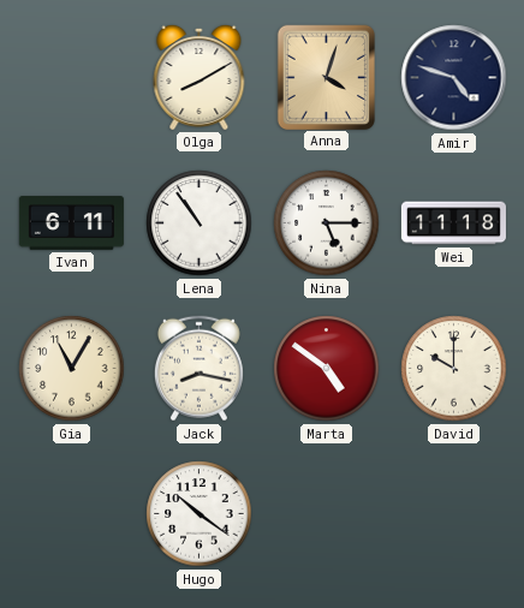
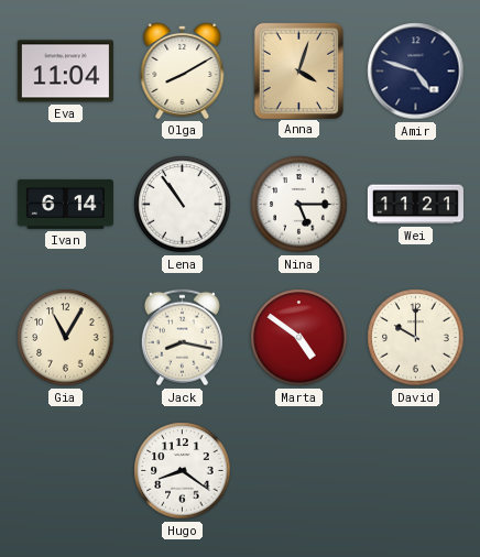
Eva: none -> 11:04 (65, 72)
Ivan: 6:11 -> 6:14 (65, 205)
Wei: 11:18 -> 11:21 (415, 205)
Hugo: 10:21 -> 8:21 (183, 471)
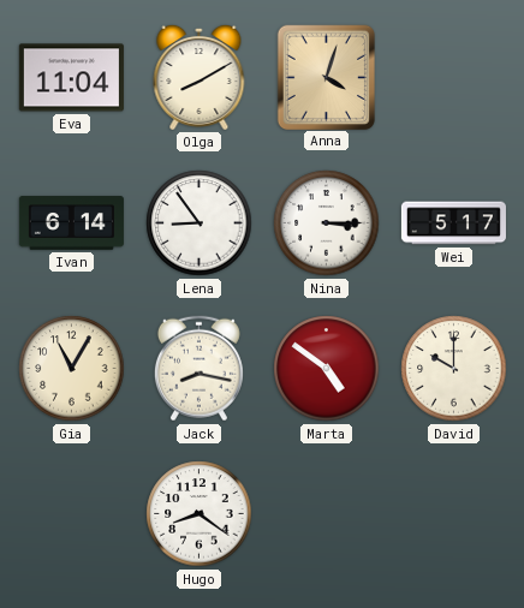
Amir: 4:48 -> none (416, 72)
Lena: 10:54 -> 8:54 (200, 223)
Nina: 5:15 -> 3:15 (327, 223)
Wei: 11:21 -> 5:17 (453, 223)
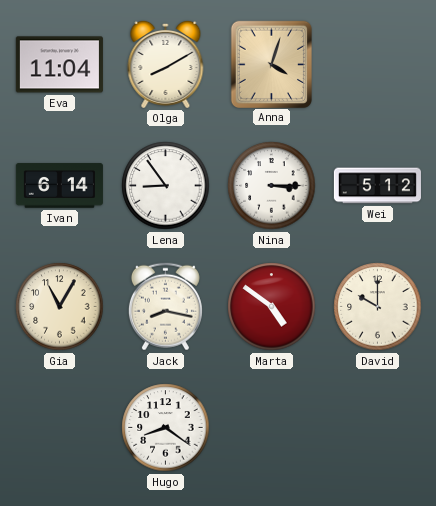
Wei: 5:17 -> 5:12 (377, 186)
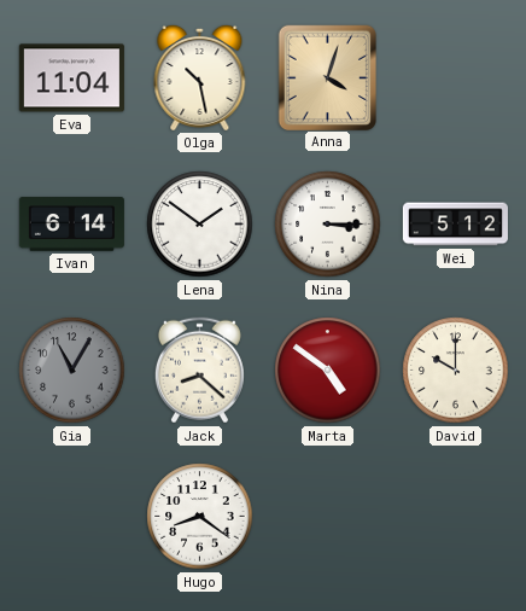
Olga: 8:10 -> 10:28 (200, 77)
Lena: 8:54 -> 1:51 (200, 225)
Gia dial: cream -> grey (72, 371)
Jack: 8:17 -> 8:22 (199, 371)
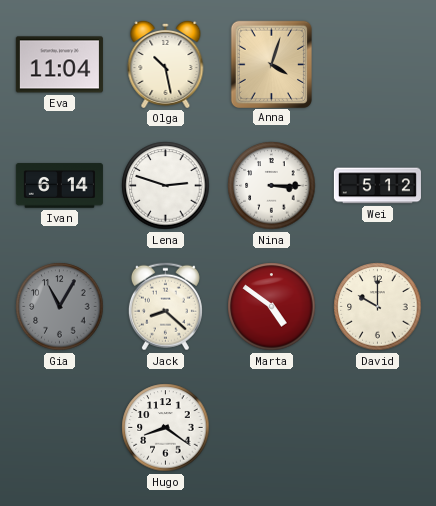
Lena: 1:51 -> 2:48 (166, 186)
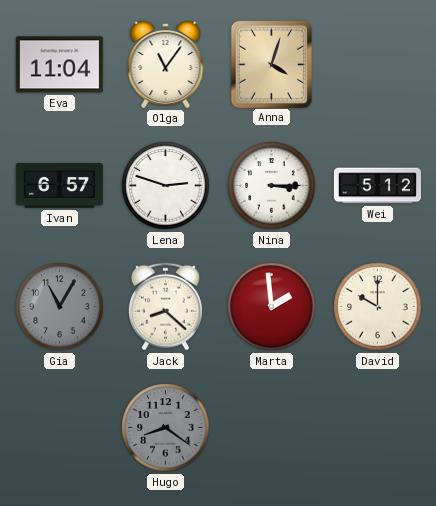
Olga: 10:28 -> 11:06 (166, 64)
Ivan: 6:14 -> 6:57 (59, 186)
Marta: 4:51 -> 1:59 (272, 307)
Hugo dial: white -> grey (166, 428)
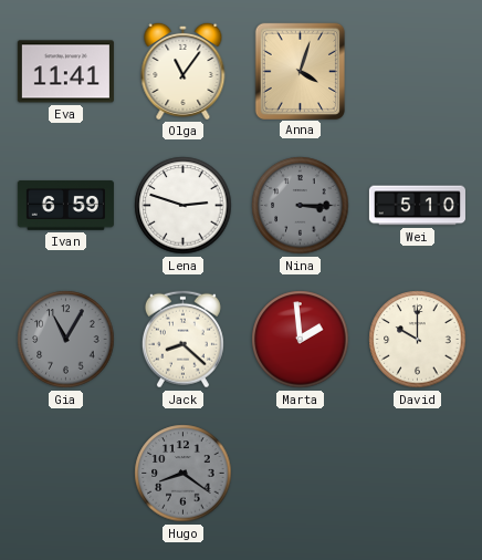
Eva: 11:04 -> 11:41 (65, 72)
Ivan: 6:57 -> 6:59 (65, 206)
Nina dial: white -> grey (301, 206)
Wei: 5:12 -> 5:10 (417, 206)
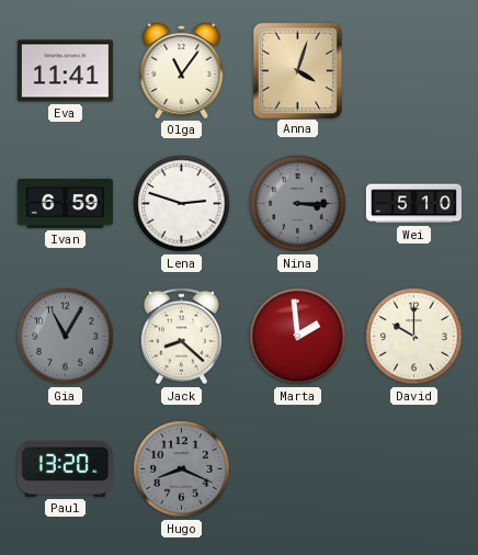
Paul: none -> 13:20 (65, 468)
Hugo: 8:21 -> 8:19 (182, 469)
